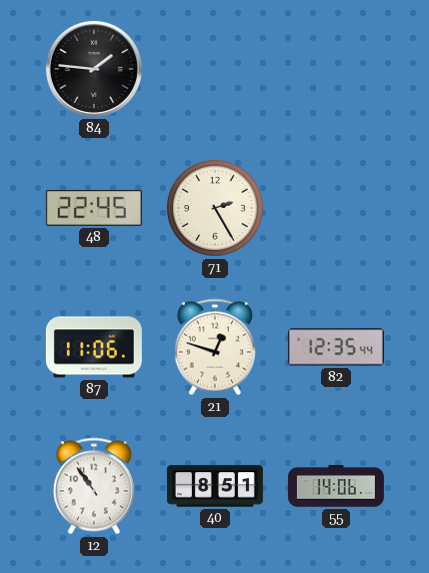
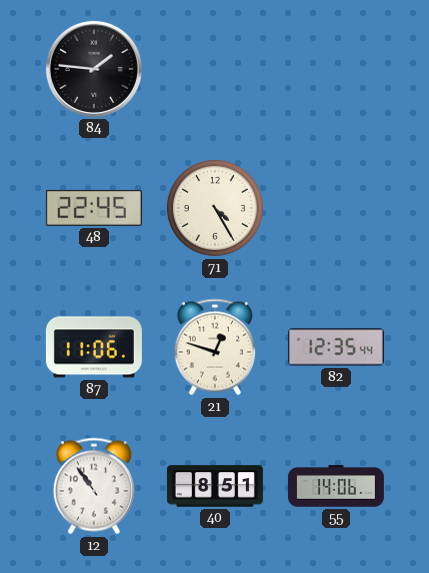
71: 2:25 -> 4:25 (215, 208)
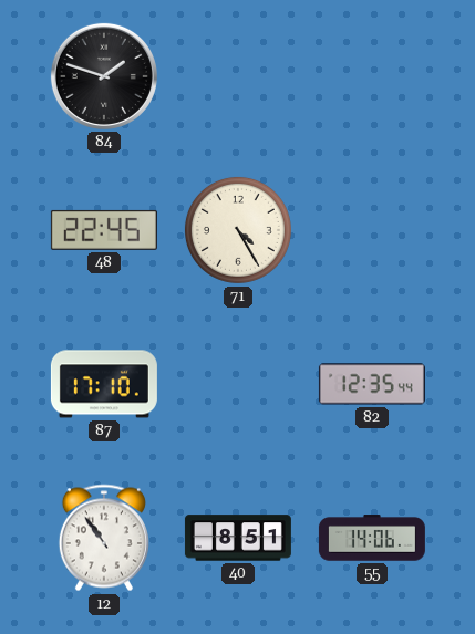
84: 1:46 -> 1:48 (104, 76)
87: 11:06 -> 17:10 (104, 384)
21: 12:48 -> none (215, 347)
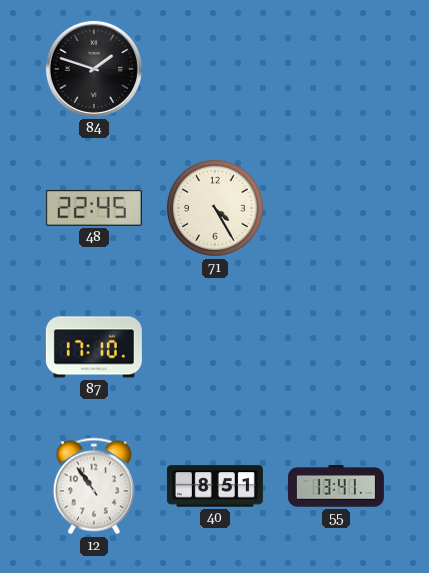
82: 12:35 -> none (372, 384)
55: 14:06 -> 13:41 (336, 486)
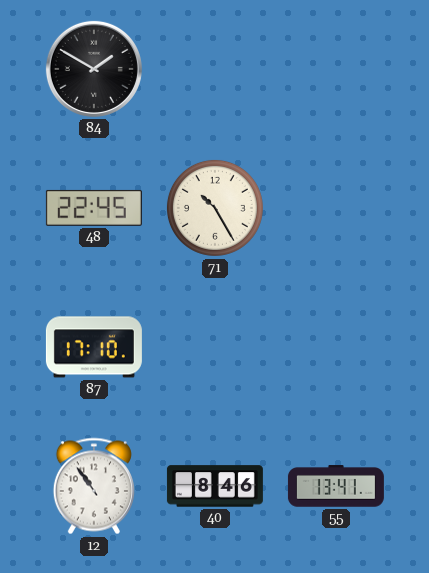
84: 1:48 -> 1:50 (94, 69)
71: 4:25 -> 10:25 (215, 208)
40: 8:51 -> 8:46 (215, 486)
